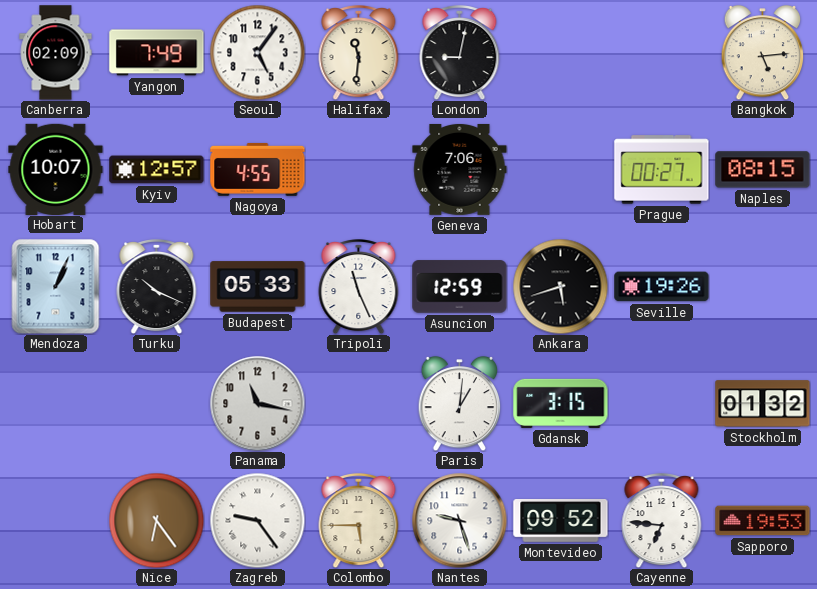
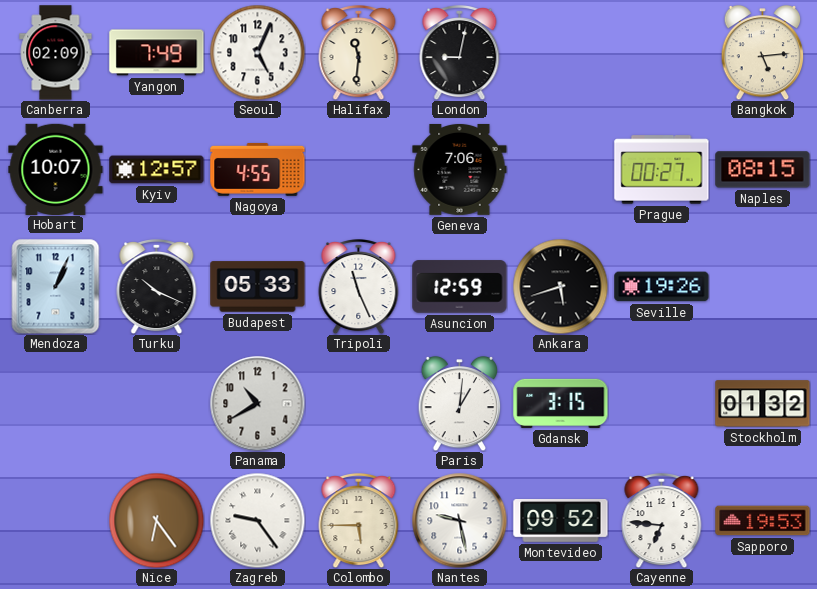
Seoul: 5:06 -> 5:04 (257, 52)
Panama: 11:17 -> 10:40 (257, 403)
Nantes: 9:27 -> 9:28 (459, 520)
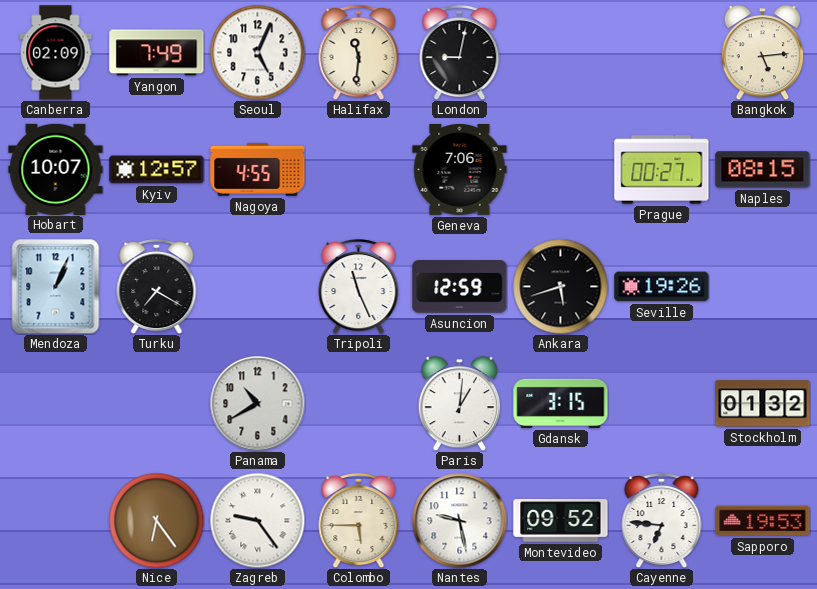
Turku: 10:19 -> 7:20 (157, 287)
Budapest: 05:33 -> none (258, 287)
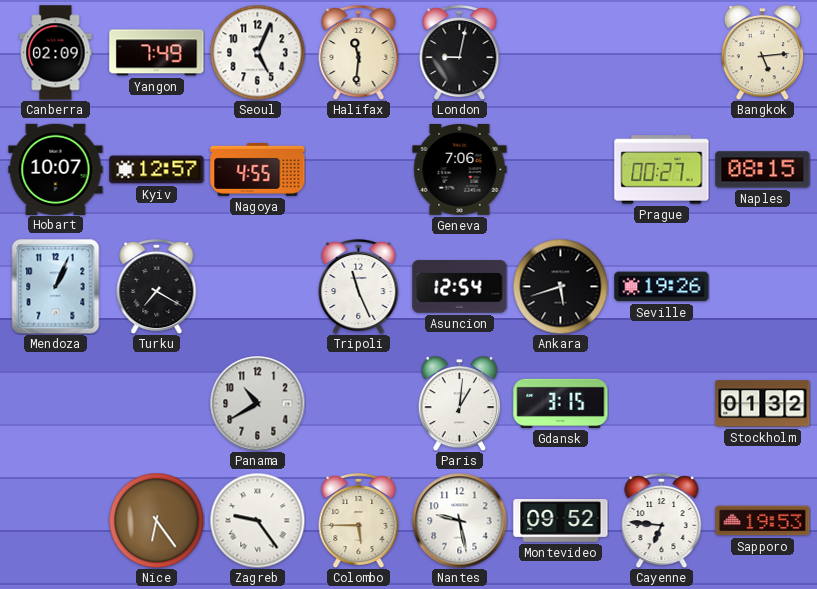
Asuncion: 12:59 -> 12:54 (460, 287)
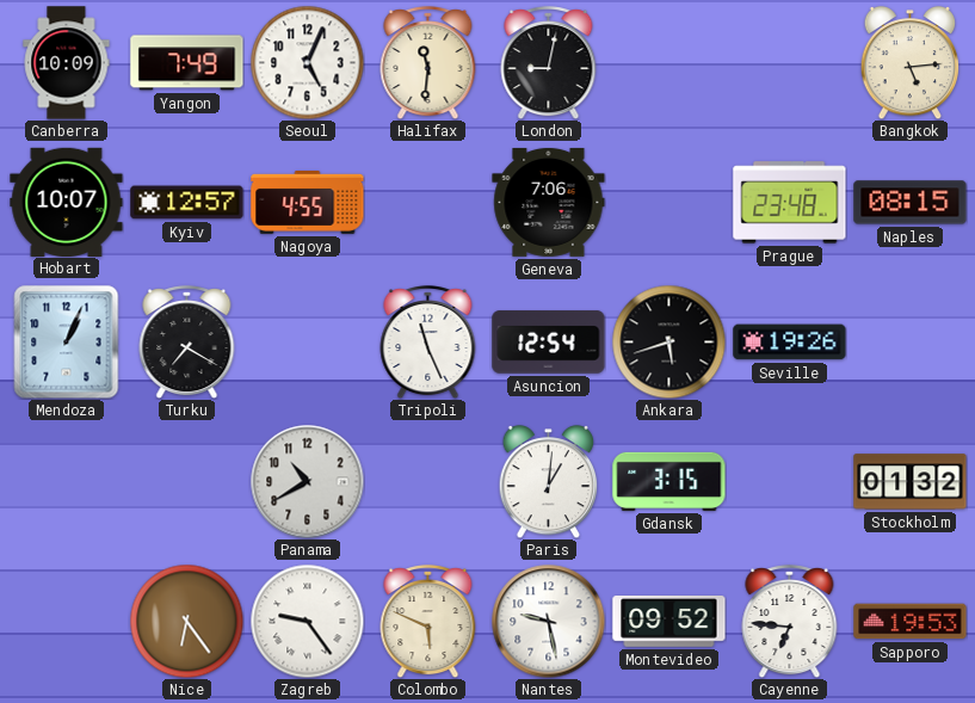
Canberra: 02:09 -> 10:09 (67, 63)
Prague: 00:27 -> 23:48 (790, 203)
Colombo: 5:45 -> 5:49 (428, 622)
